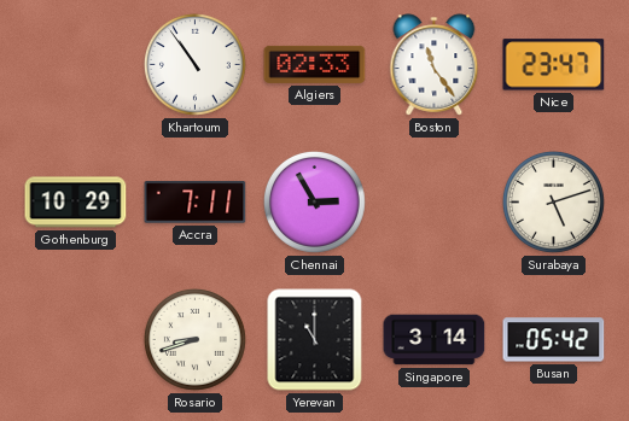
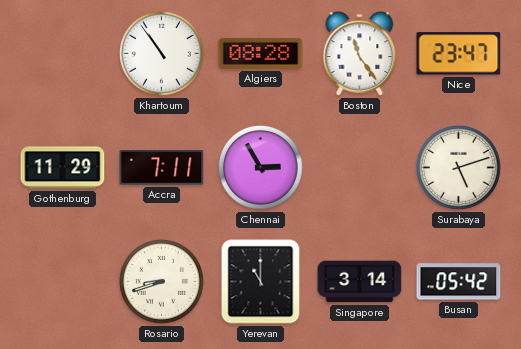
Algiers: 02:33 -> 08:28 (261, 53)
Gothenburg: 10:29 -> 11:29 (63, 168)
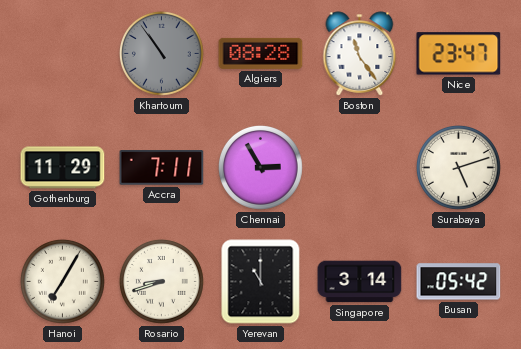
Khartoum dial: white -> grey (161, 53)
Hanoi: none -> 7:05 (62, 281)
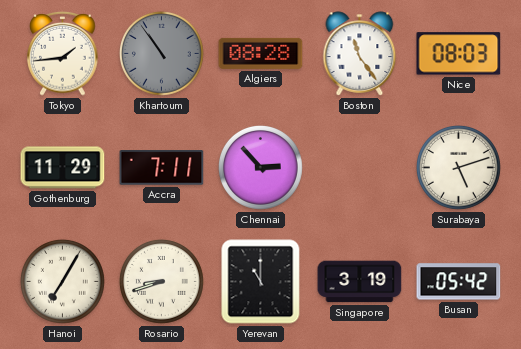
Tokyo: none -> 1:44 (63, 54)
Nice: 23:47 -> 08:03 (459, 54)
Chennai: 2:55 -> 2:53 (260, 167)
Singapore: 3:14 -> 3:19 (360, 282)
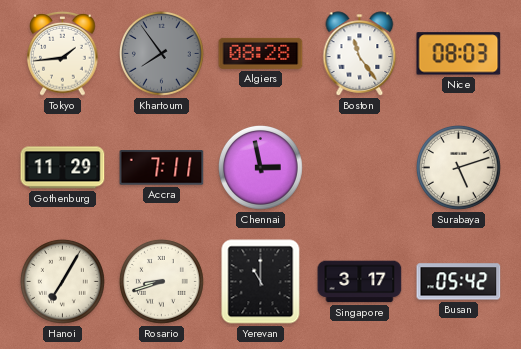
Khartoum: 10:54 -> 7:54 (161, 53)
Chennai: 2:53 -> 2:58 (260, 167)
Singapore: 3:19 -> 3:17 (360, 282)
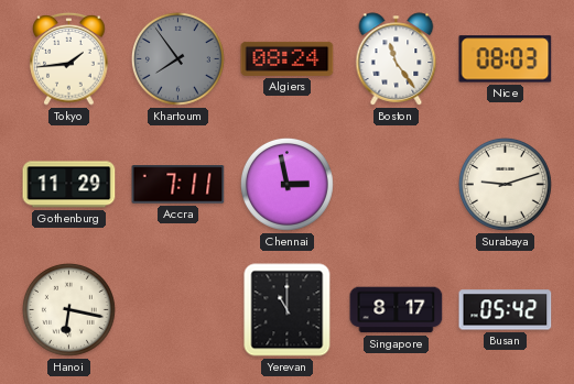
Algiers: 08:28 -> 08:24 (288, 58)
Surabaya: 5:12 -> 9:12 (505, 184)
Hanoi: 7:05 -> 6:17 (68, 309)
Rosario: 8:42 -> none (161, 281)
Singapore: 3:17 -> 8:17 (397, 310)
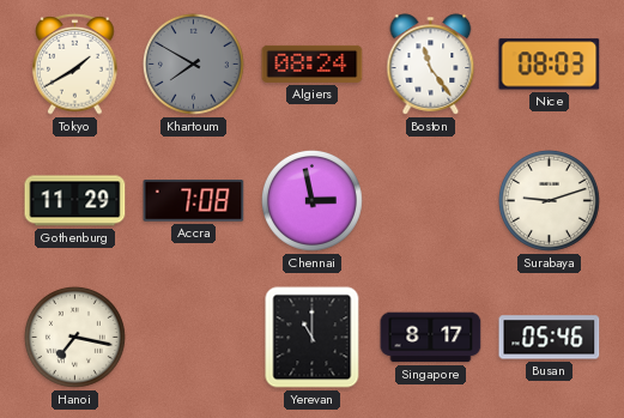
Tokyo: 1:44 -> 1:40 (75, 65)
Khartoum: 7:54 -> 7:50 (193, 63)
Accra: 7:11 -> 7:08 (194, 201)
Hanoi: 6:17 -> 7:17 (74, 337)
Busan: 05:42 -> 05:46 (550, 338)
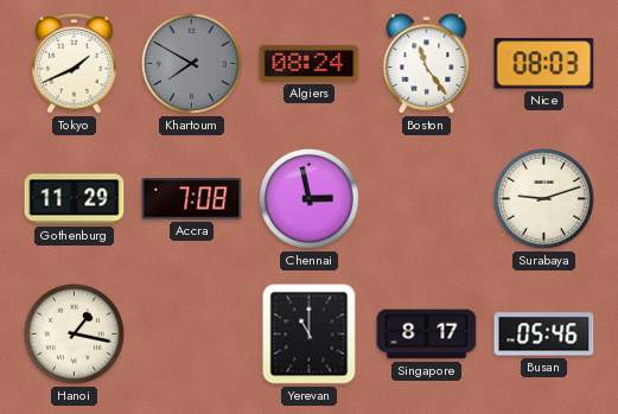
Tokyo: 1:40 -> 1:41 (75, 64)
Hanoi: 7:17 -> 1:17 (74, 333)
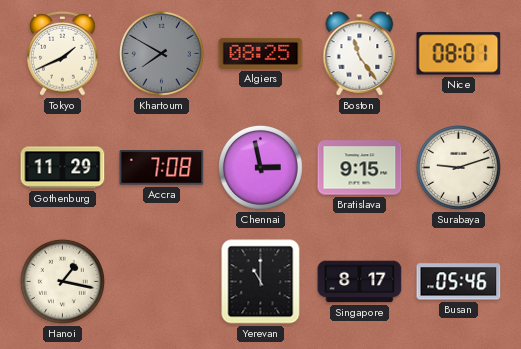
Algiers: 08:24 -> 08:25 (261, 53)
Nice: 08:03 -> 08:01 (459, 54)
Bratislava: none -> 9:15 (360, 168)
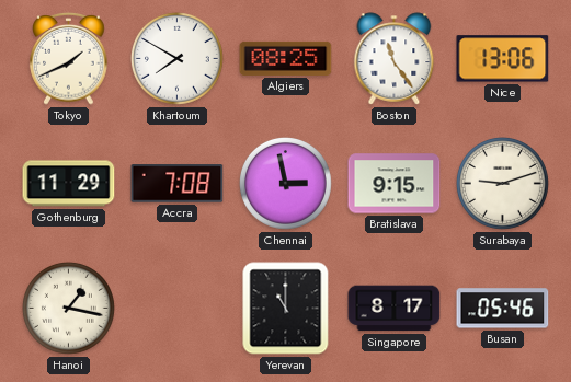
Khartoum dial: grey -> white (176, 58)
Nice: 08:01 -> 13:06 (503, 59)
